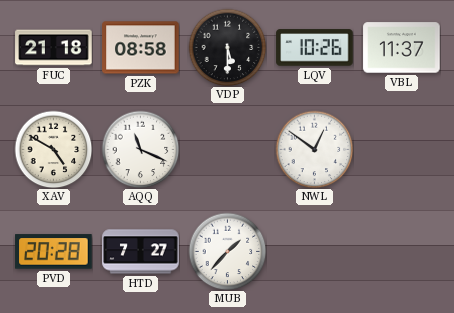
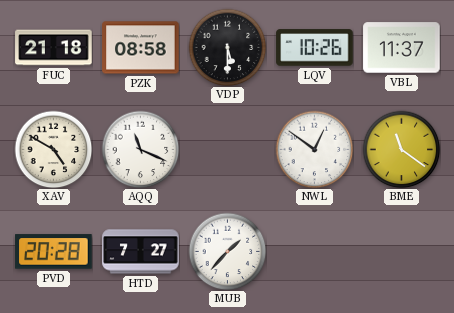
BME: none -> 11:21 (401, 149)
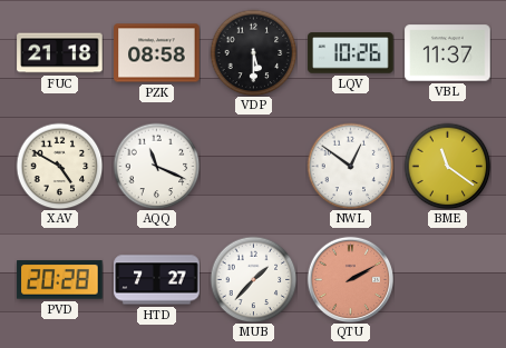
QTU: none -> 2:10 (350, 279)
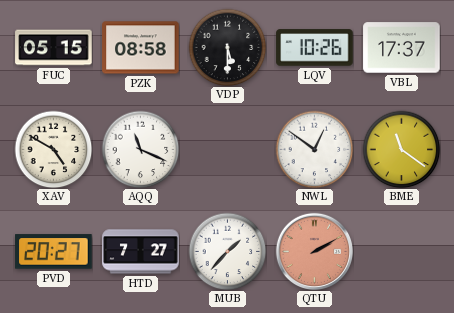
FUC: 21:18 -> 05:15 (54, 48)
VBL: 11:37 -> 17:37 (402, 48)
PVD: 20:28 -> 20:27 (54, 252)
